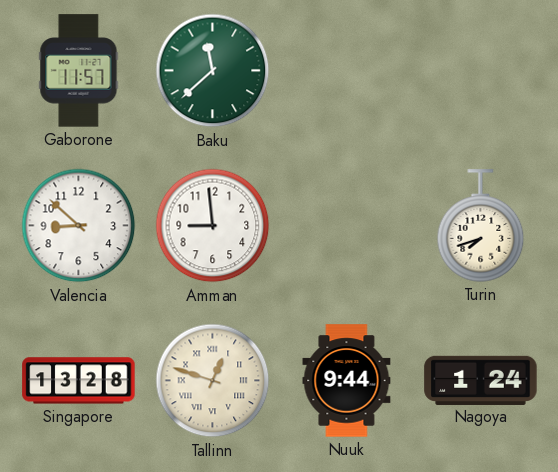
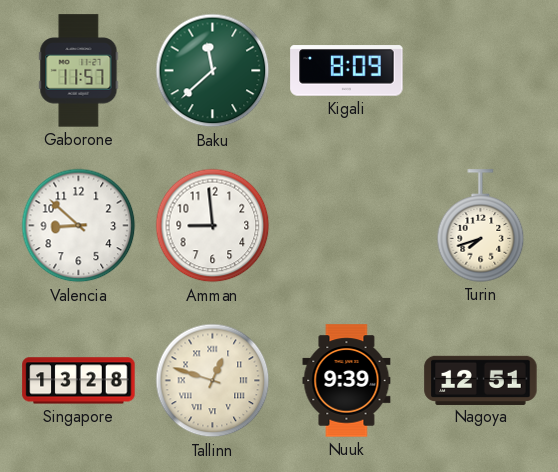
Kigali: none -> 8:09 (347, 71)
Nuuk: 9:44 -> 9:39 (347, 381)
Nagoya: 1:24 -> 12:51 (481, 380)
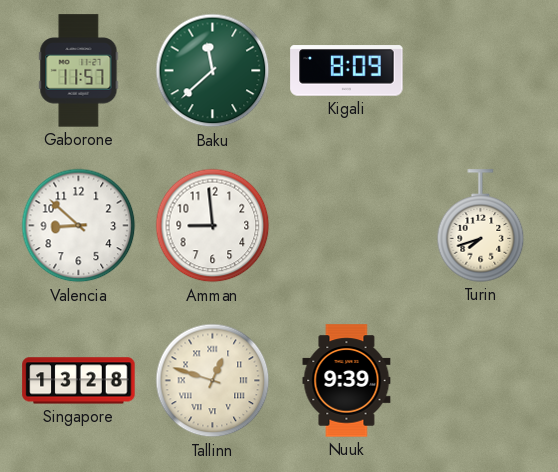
Nagoya: 12:51 -> none (481, 380)
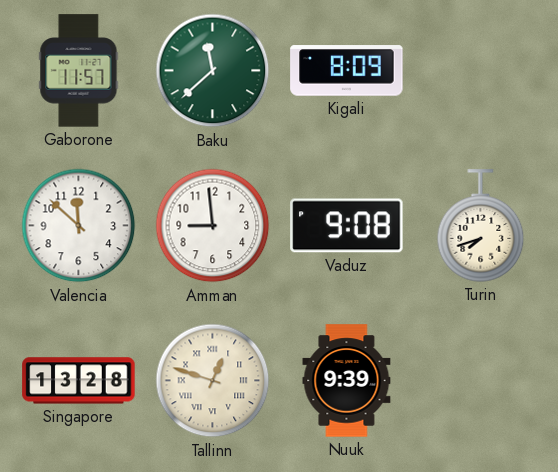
Valencia: 8:52 -> 11:52 (79, 226)
Vaduz: none -> 9:08 (347, 226)
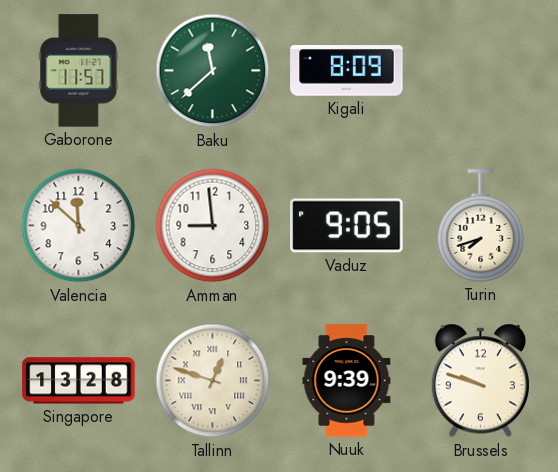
Vaduz: 9:08 -> 9:05 (347, 226)
Brussels: none -> 9:48 (480, 381)
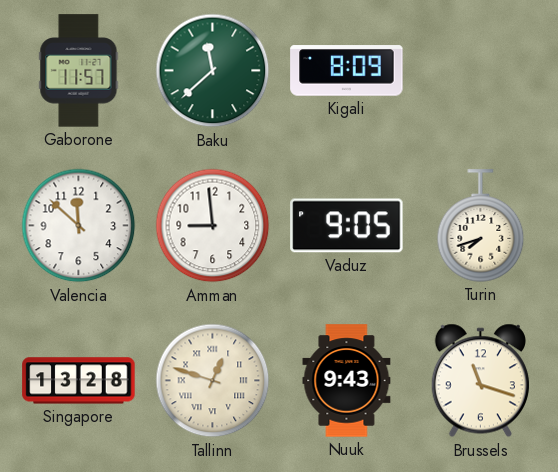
Nuuk: 9:39 -> 9:43 (347, 381)
Brussels: 9:48 -> 11:18 (480, 381)
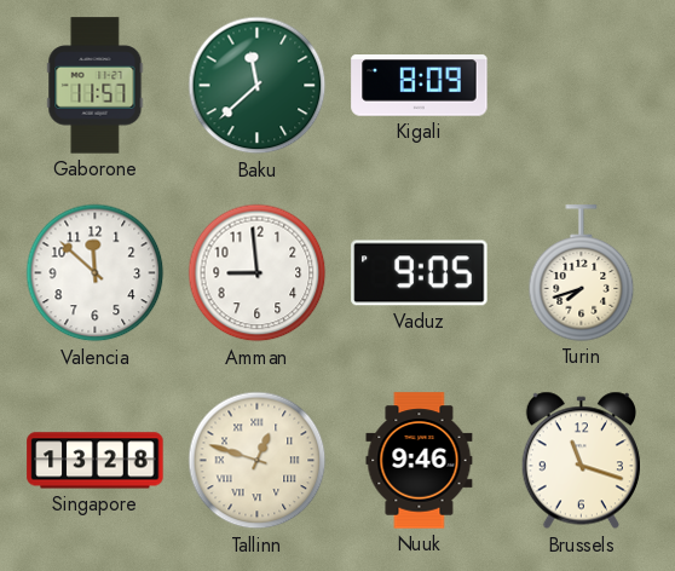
Nuuk: 9:43 -> 9:46 (420, 461)
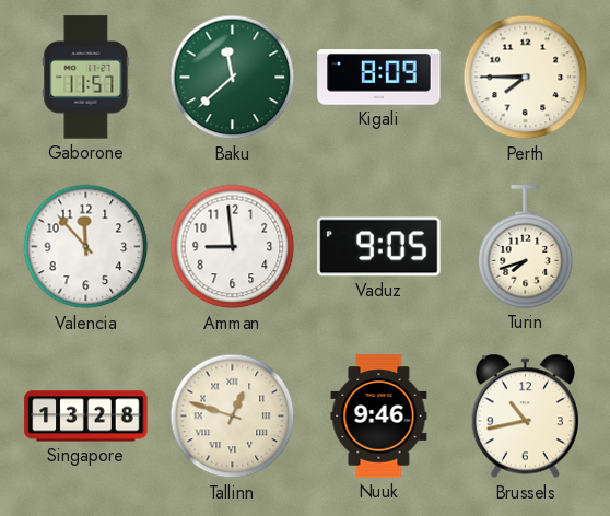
Perth: none -> 7:45 (526, 78)
Valencia: 11:52 -> 11:53 (86, 247)
Brussels: 11:18 -> 10:43 (525, 417)
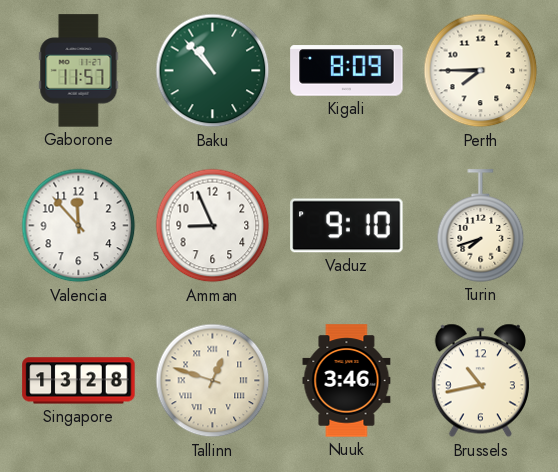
Baku: 11:38 -> 10:53 (213, 71)
Amman: 8:59 -> 8:56 (213, 226)
Vaduz: 9:05 -> 9:10 (347, 226)
Nuuk: 9:46 -> 3:46 (347, 381)
